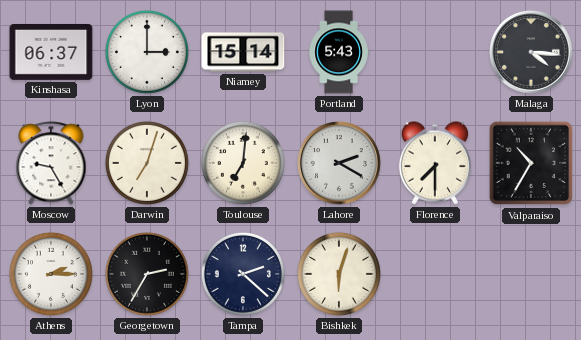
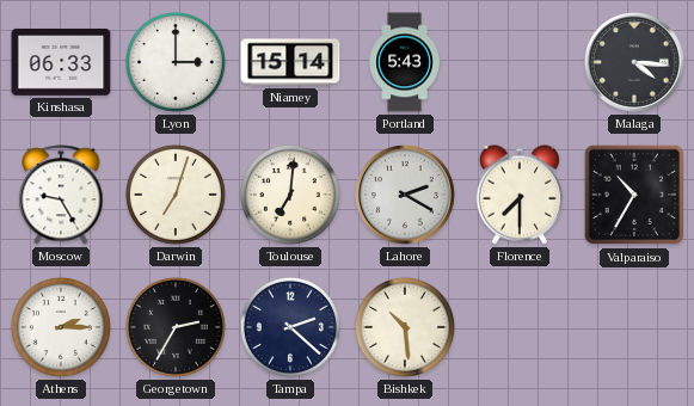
Kinshasa: 06:37 -> 06:33 (61, 62)
Bishkek: 6:03 -> 10:29 (405, 327)
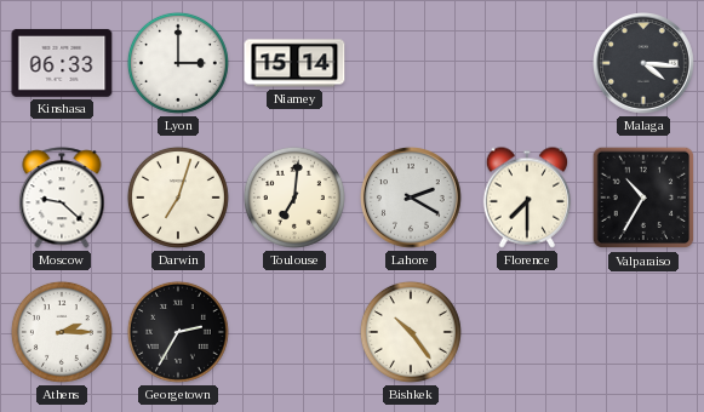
Portland: 5:43 -> none (405, 62)
Moscow: 9:25 -> 9:22 (62, 198)
Tampa: 2:22 -> none (290, 327)
Bishkek: 10:29 -> 10:24 (411, 332)
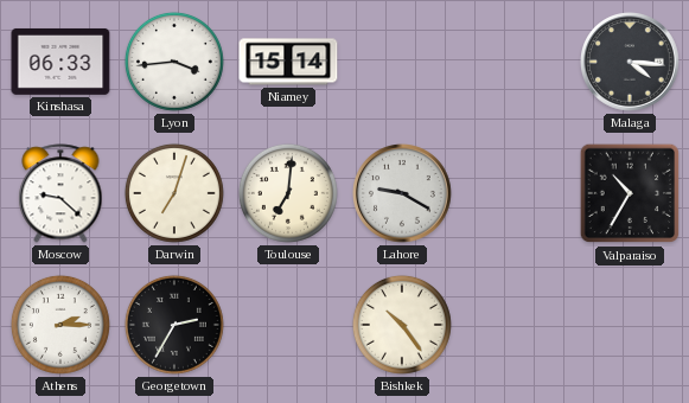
Lyon: 3:00 -> 3:44 (174, 62)
Lahore: 2:20 -> 9:20 (403, 194)
Florence: 7:30 -> none (527, 198)
